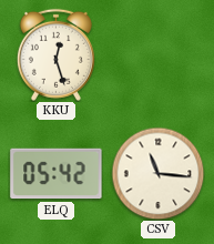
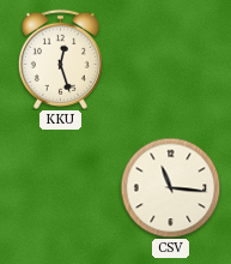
ELQ: 05:42 -> none (57, 174)
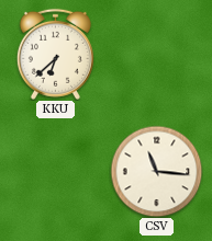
KKU: 12:27 -> 6:38 (55, 54)
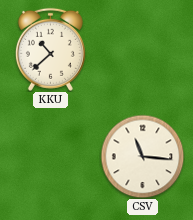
KKU: 6:38 -> 10:38 (50, 49)
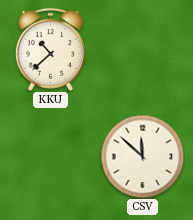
CSV: 11:16 -> 11:52 (142, 156)
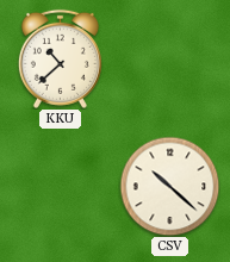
CSV: 11:52 -> 10:22 (169, 186)
